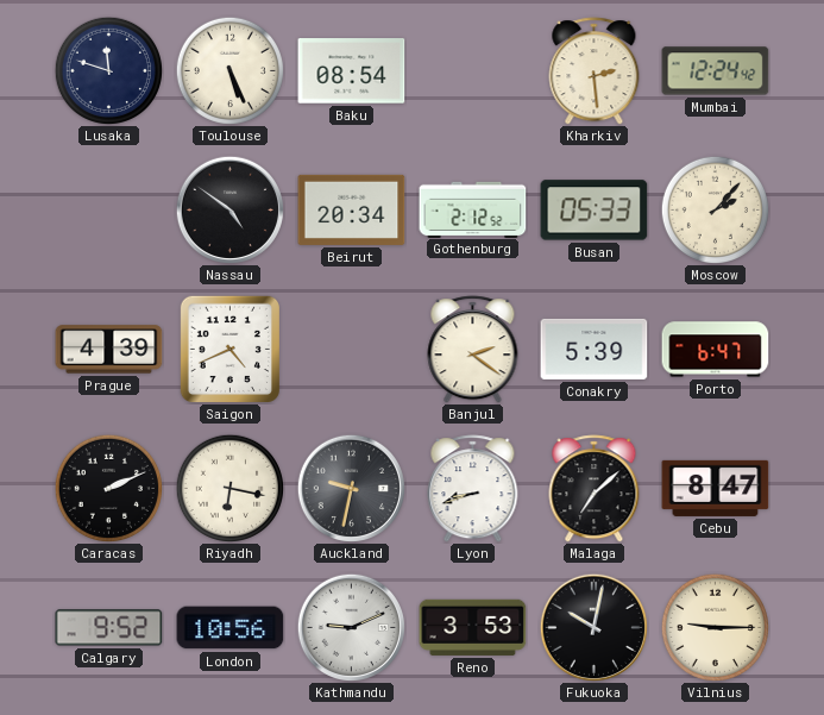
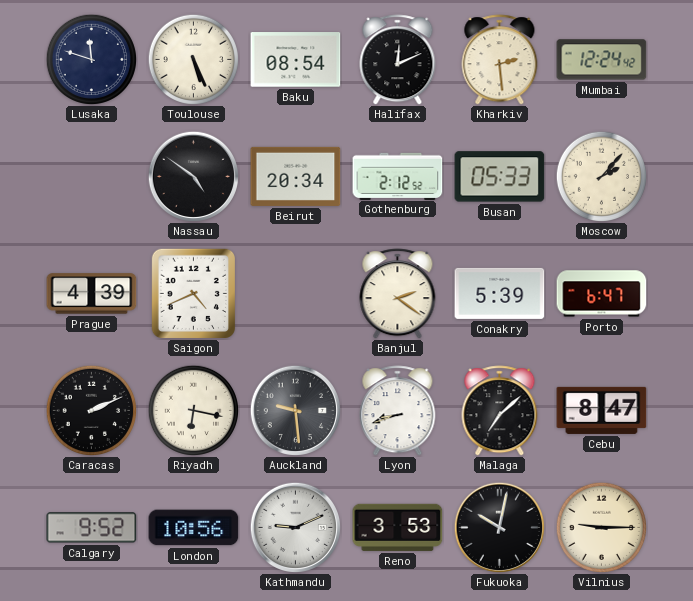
Halifax: none -> 12:11 (398, 60)
Auckland: 9:32 -> 9:29 (295, 410)
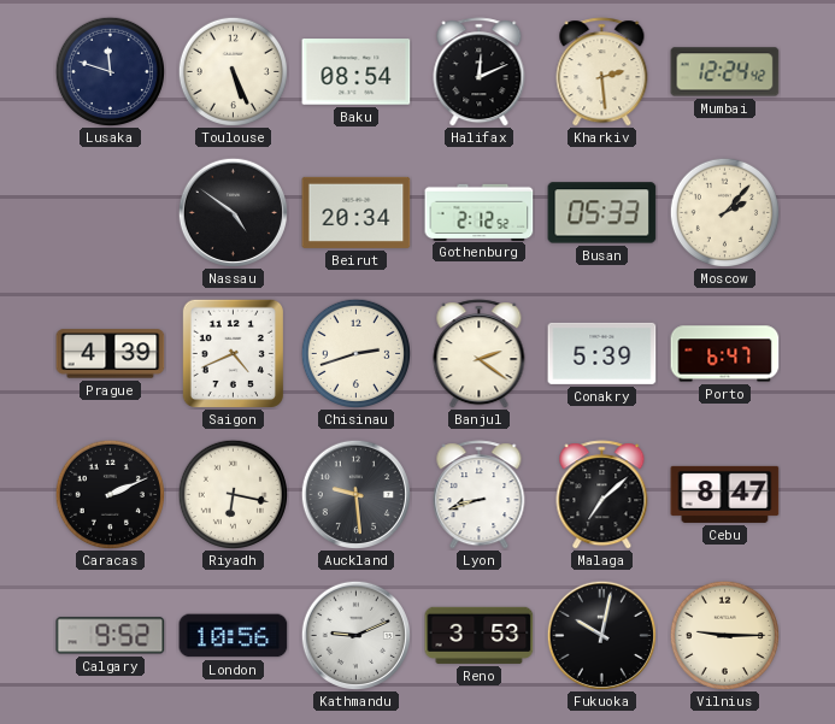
Chisinau: none -> 2:42 (355, 353)
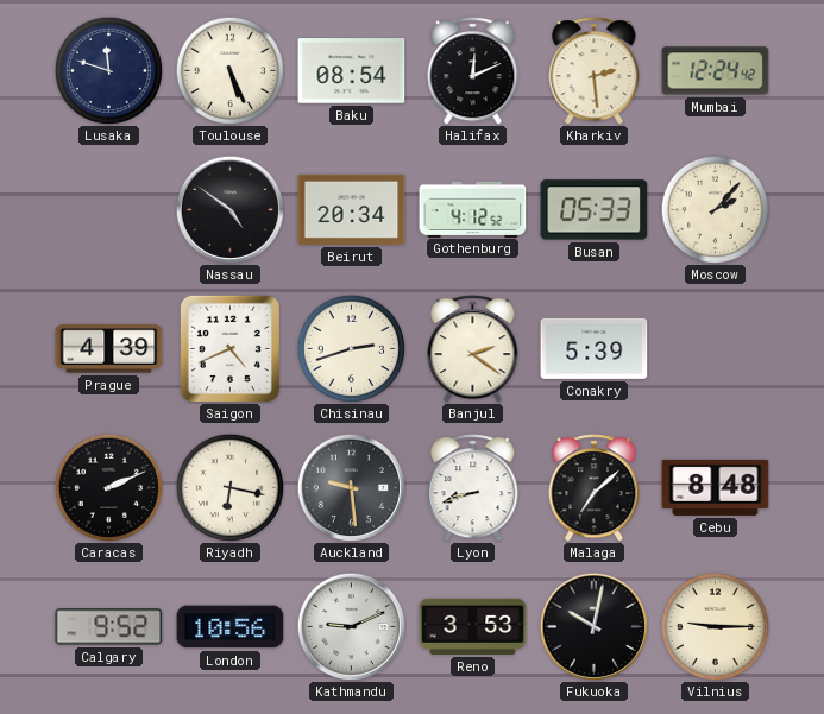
Gothenburg: 2:12 -> 4:12 (473, 209)
Porto: 6:47 -> none (725, 354)
Cebu: 8:47 -> 8:48 (716, 487)
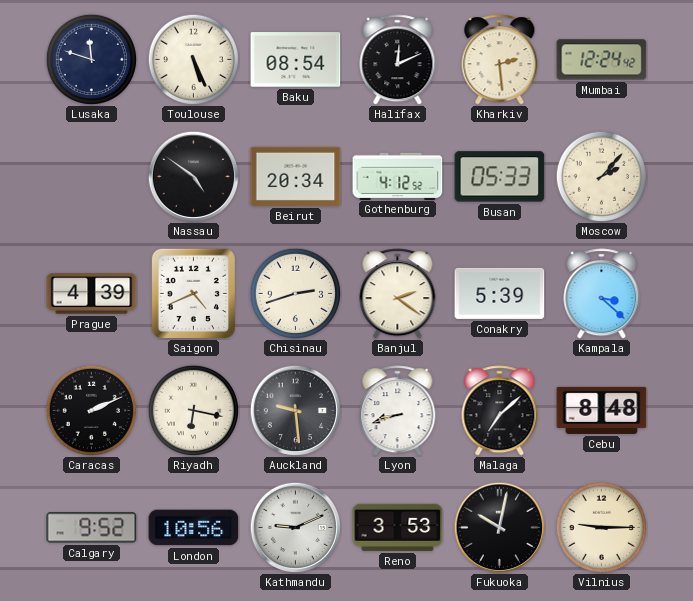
Kampala: none -> 3:22 (602, 294)
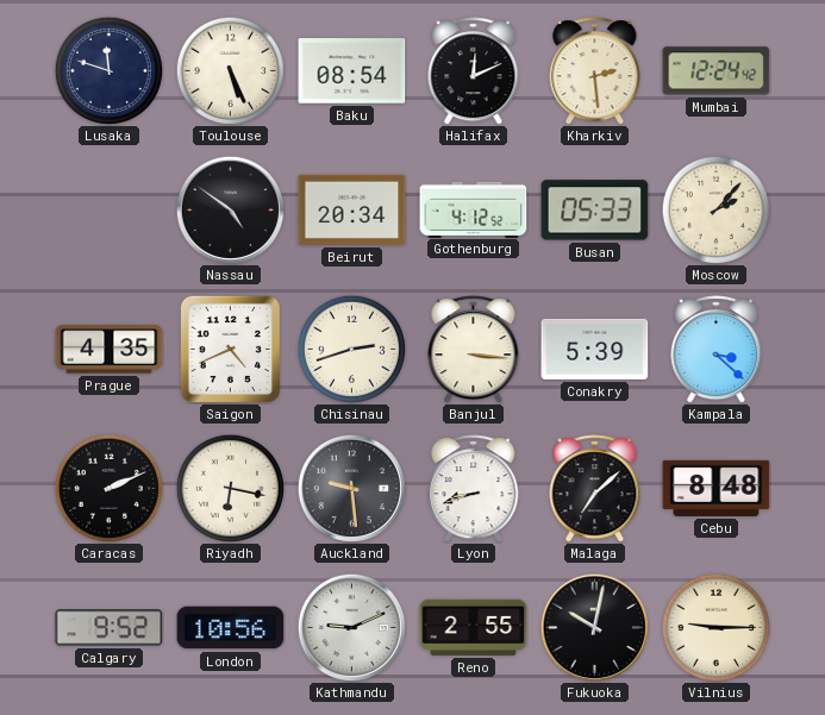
Prague: 4:39 -> 4:35 (110, 350)
Banjul: 2:21 -> 3:16 (474, 350)
Reno: 3:53 -> 2:55 (474, 627)
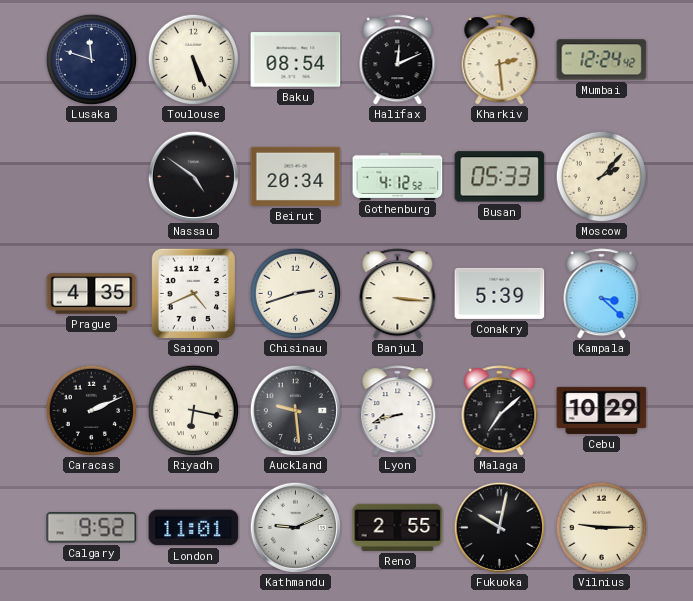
Cebu: 8:48 -> 10:29 (602, 410)
London: 10:56 -> 11:01 (194, 528)
